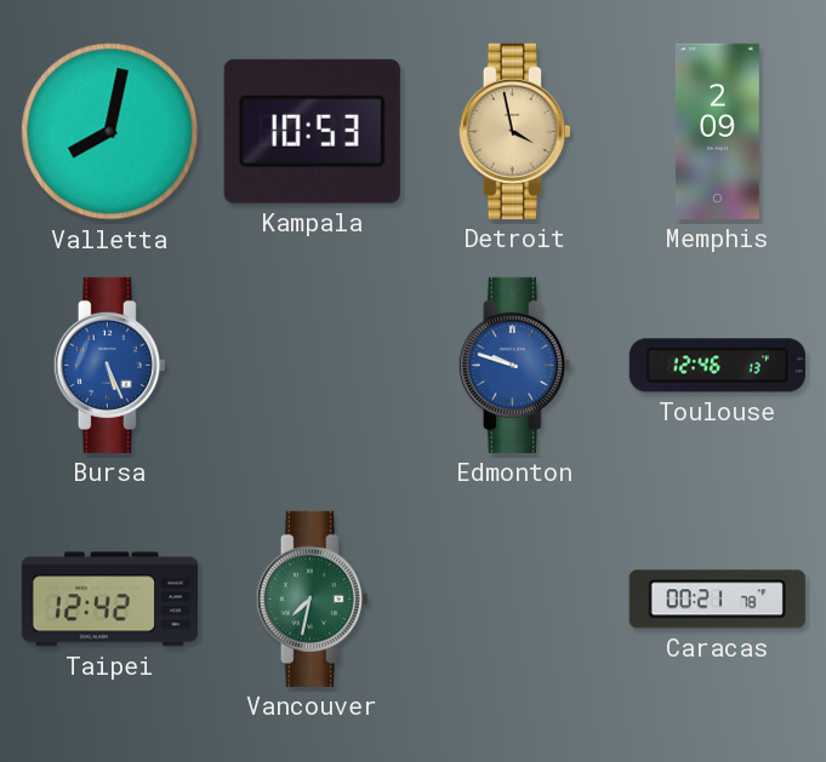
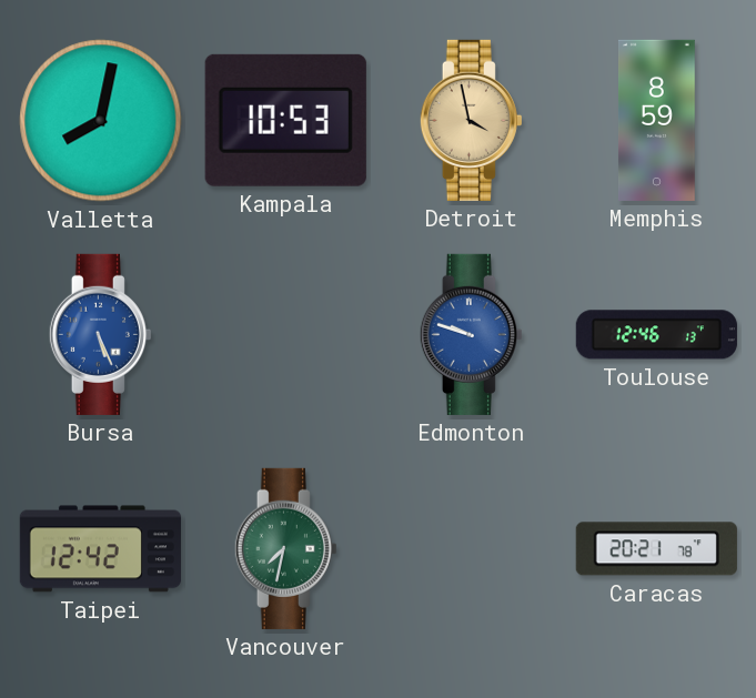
Memphis: 2:09 -> 8:59 (657, 120)
Caracas: 00:21 -> 20:21 (656, 549)
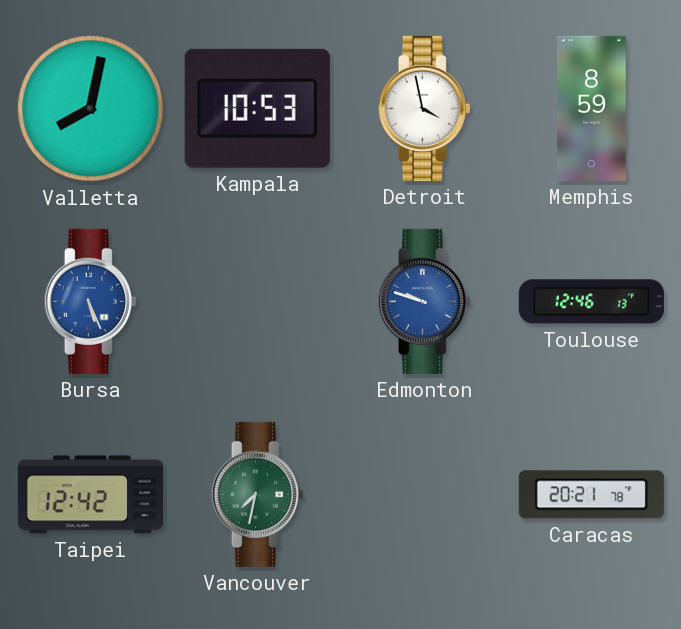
Detroit dial: champagne -> white (424, 108)
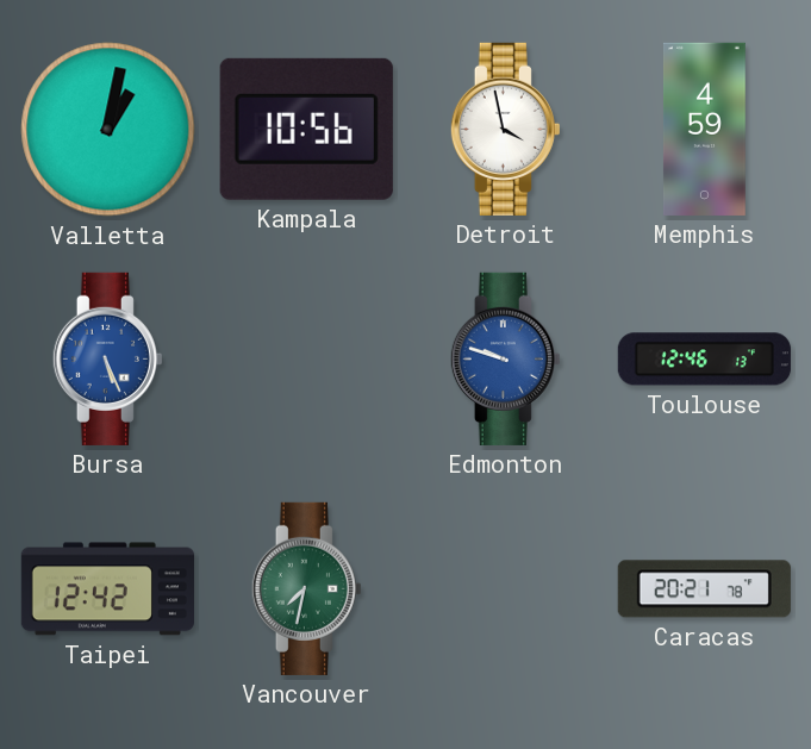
Valletta: 8:02 -> 1:02 (108, 130)
Kampala: 10:53 -> 10:56 (306, 129)
Memphis: 8:59 -> 4:59 (705, 129)
